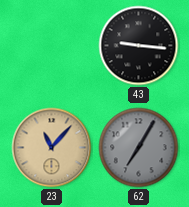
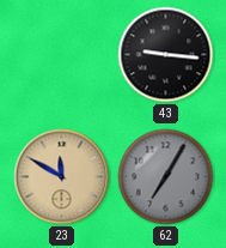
23: 11:07 -> 11:50 (62, 177)
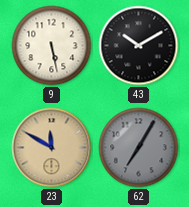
9: none -> 5:28 (52, 46)
43: 9:16 -> 10:10 (139, 46)
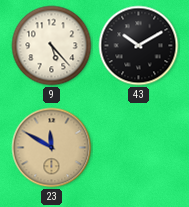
9: 5:28 -> 5:23 (52, 46)
62: 7:05 -> none (139, 148)
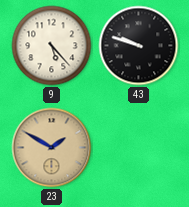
43: 10:10 -> 9:48 (139, 46)
23: 11:50 -> 1:50 (52, 148)
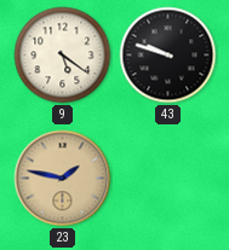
9: 5:23 -> 5:21 (63, 56)
23: 1:50 -> 1:47 (63, 179)
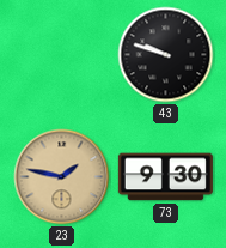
9: 5:21 -> none (63, 56)
73: none -> 9:30 (165, 177)
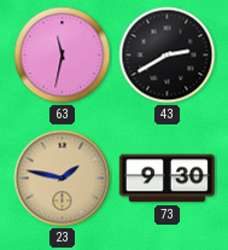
63: none -> 11:32 (63, 56)
43: 9:48 -> 2:40 (168, 56)
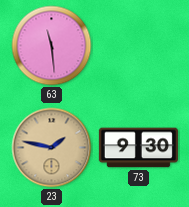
63: 11:32 -> 11:29 (52, 46)
43: 2:40 -> none (168, 56)
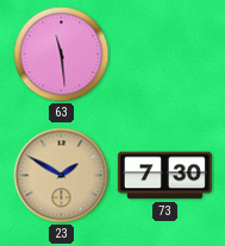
23: 1:47 -> 1:50 (62, 176)
73: 9:30 -> 7:30 (164, 176)
